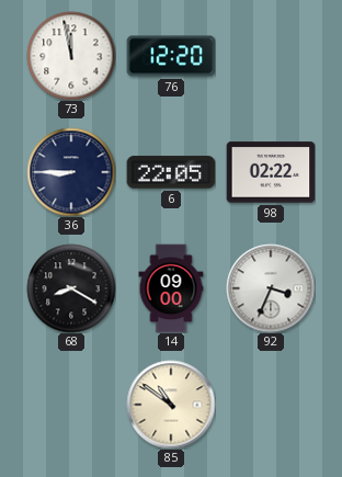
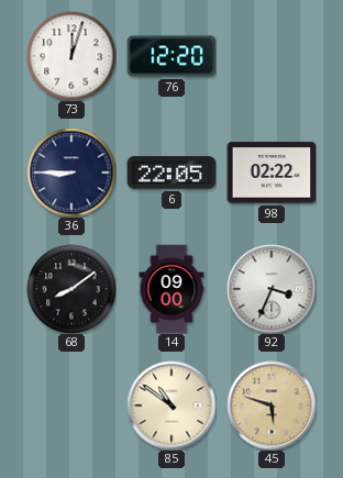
73: 11:58 -> 12:03 (71, 56)
68: 8:20 -> 8:09 (71, 289)
45: none -> 5:48 (272, 405)
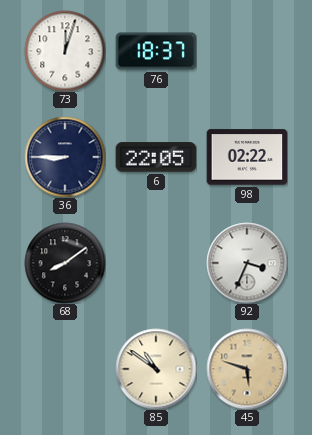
76: 12:20 -> 18:37 (156, 51)
14: 09:00 -> none (171, 289)
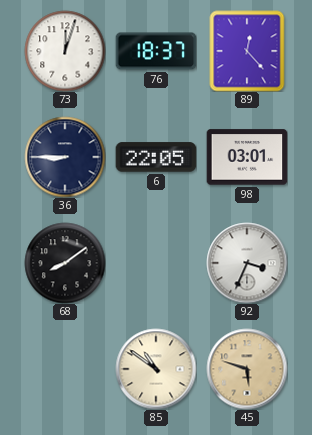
89: none -> 12:23 (247, 51)
98: 02:22 -> 03:01 (247, 157)
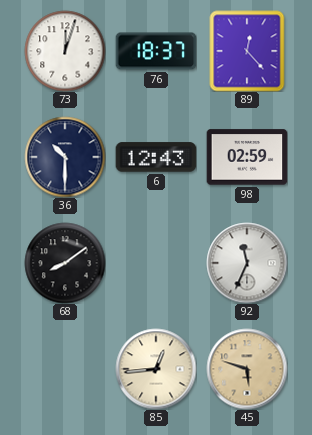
36: 8:45 -> 10:30 (65, 157)
6: 22:05 -> 12:43 (156, 157)
98: 03:01 -> 02:59 (247, 157)
92: 3:34 -> 11:34 (247, 263)
85: 10:51 -> 12:44 (156, 369)
